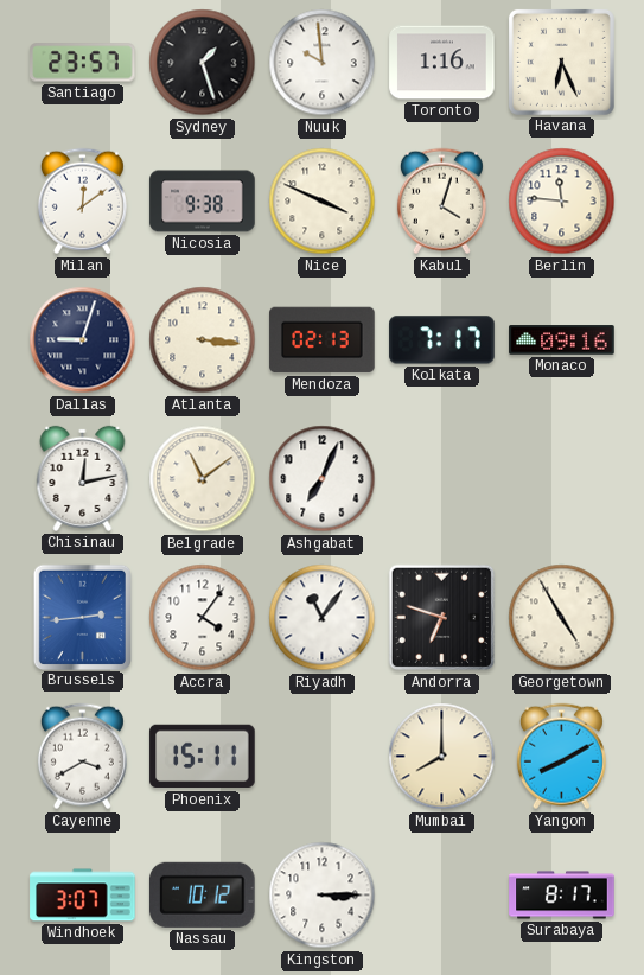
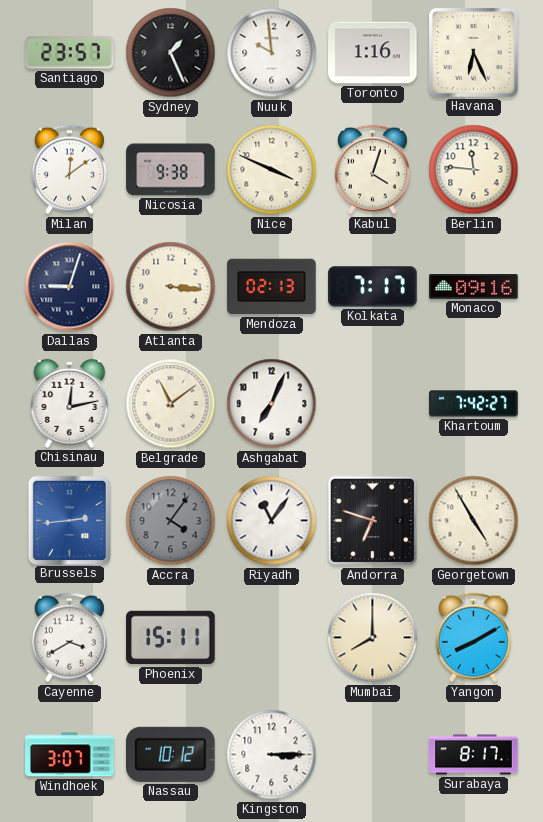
Sydney: 1:27 -> 1:26 (171, 53)
Khartoum: none -> 7:42 (474, 404)
Accra dial: white -> grey (171, 521)
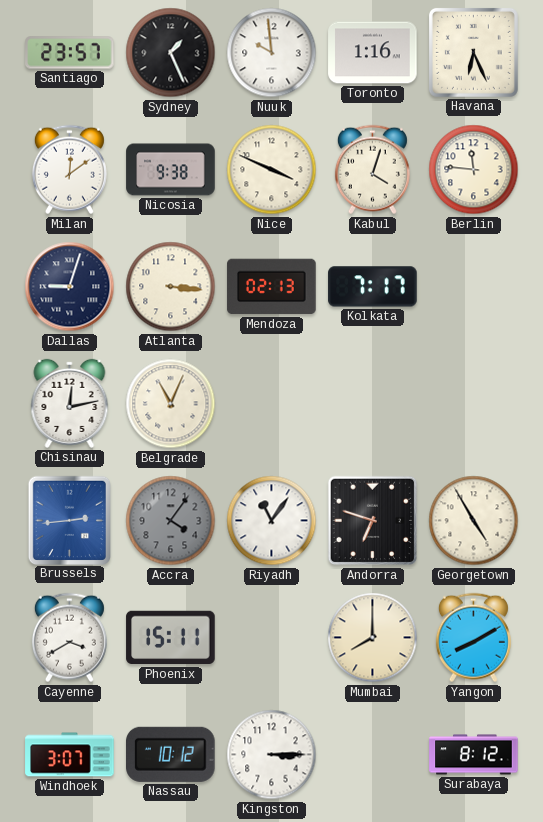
Monaco: 09:16 -> none (474, 287)
Belgrade: 11:09 -> 11:04 (171, 404)
Ashgabat: 7:04 -> none (272, 404)
Khartoum: 7:42 -> none (474, 404)
Surabaya: 8:17 -> 8:12 (474, 755)
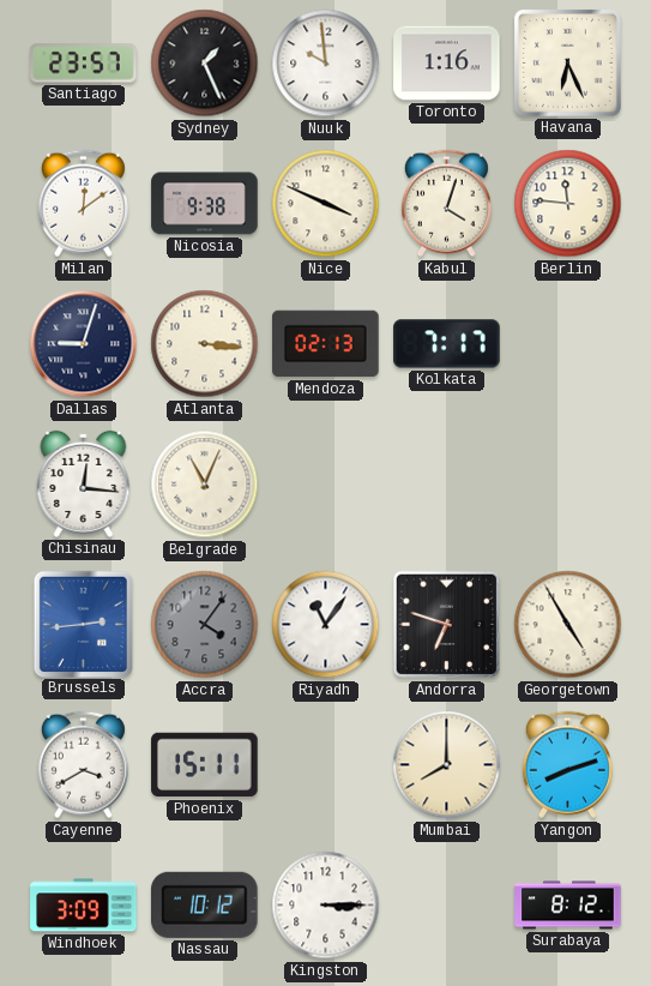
Chisinau: 12:13 -> 12:16 (84, 483)
Yangon: 8:10 -> 8:12 (567, 765)
Windhoek: 3:07 -> 3:09 (84, 906)
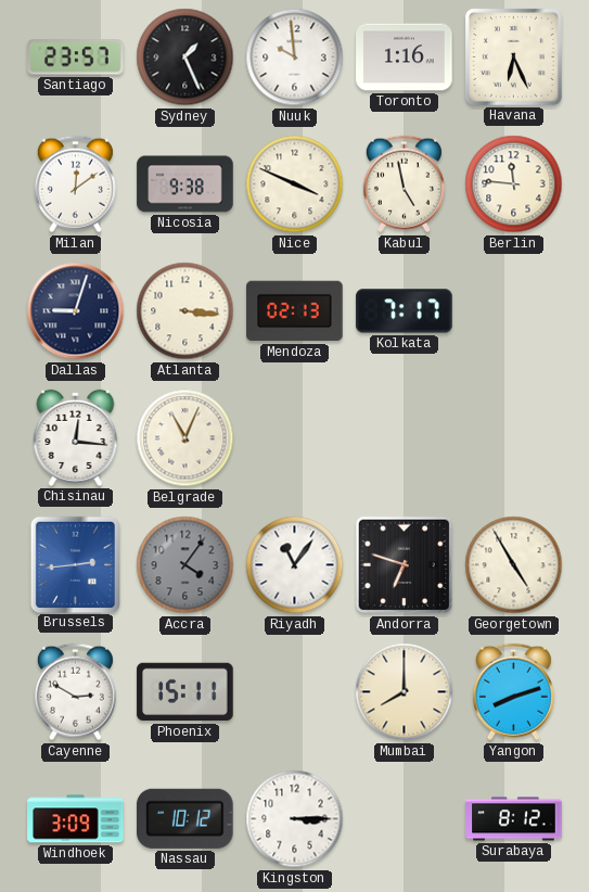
Kabul: 4:03 -> 4:58 (404, 184)
Cayenne: 3:40 -> 2:50 (75, 692)
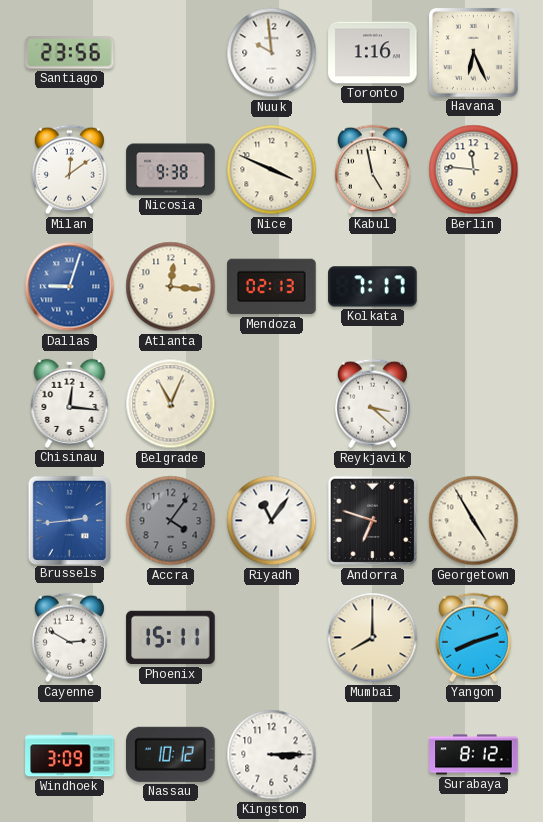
Santiago: 23:57 -> 23:56 (70, 53)
Sydney: 1:26 -> none (185, 58)
Dallas dial: navy -> blue (70, 287)
Atlanta: 3:16 -> 12:16 (171, 287)
Reykjavik: none -> 3:22 (372, 404)
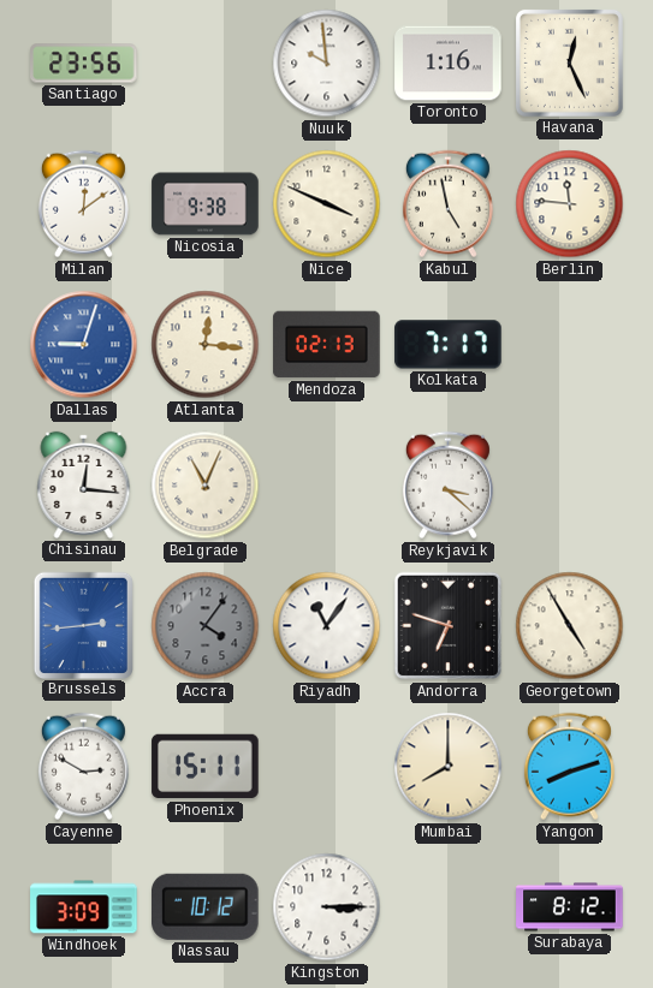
Havana: 6:26 -> 12:26 (569, 63)
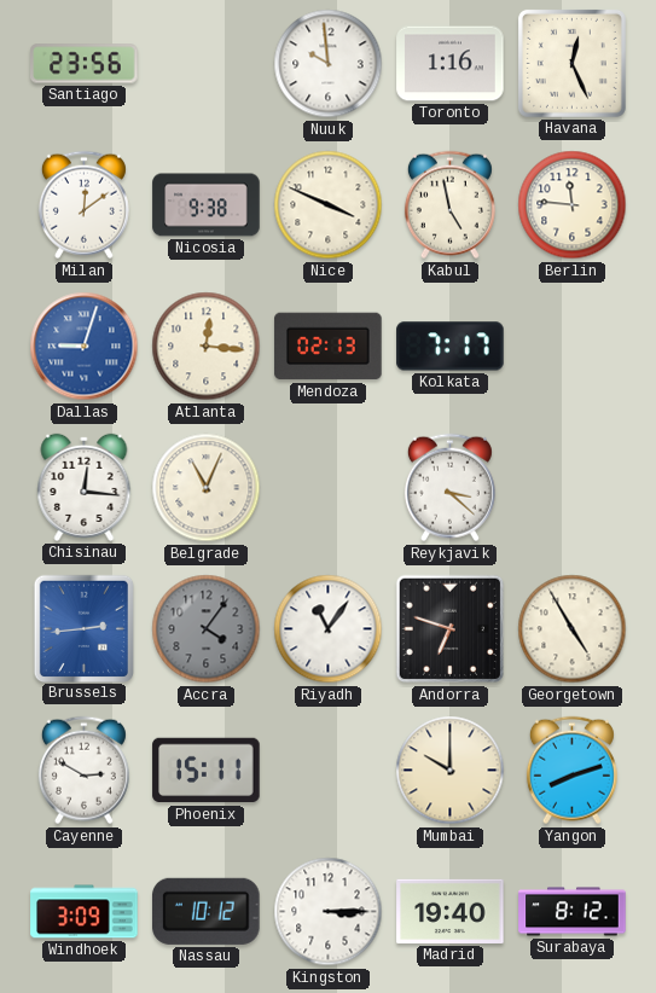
Mumbai: 8:00 -> 10:00 (451, 771)
Madrid: none -> 19:40 (451, 911)
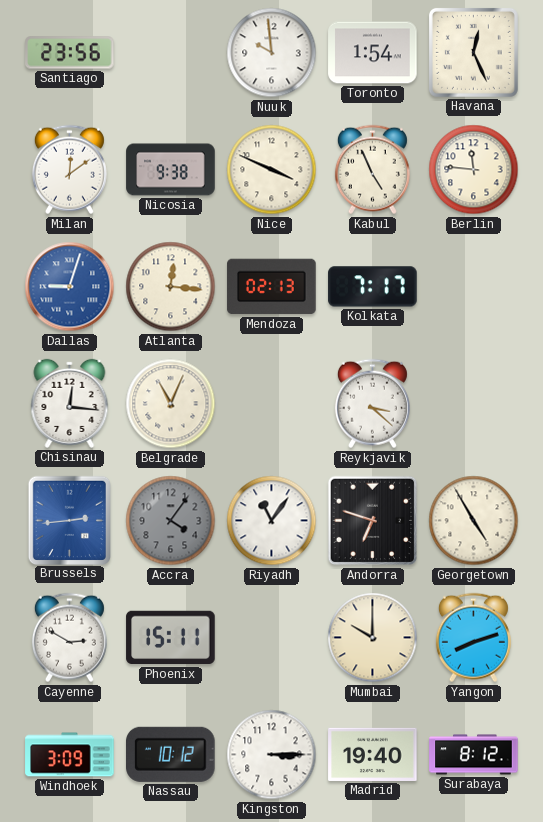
Toronto: 1:16 -> 1:54 (373, 53)
Kabul: 4:58 -> 4:56 (372, 170)
